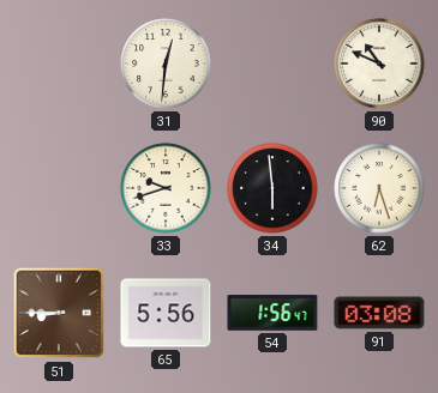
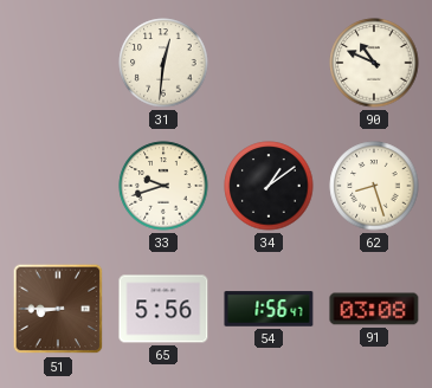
34: 5:59 -> 1:09 (269, 186)
62: 6:27 -> 8:27 (374, 186)
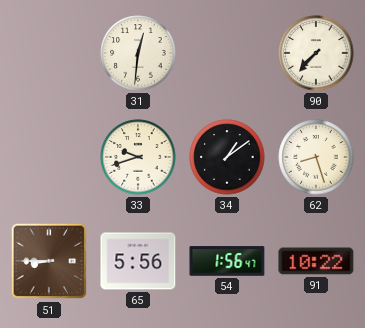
90: 10:49 -> 7:37 (316, 53)
91: 03:08 -> 10:22 (316, 261)
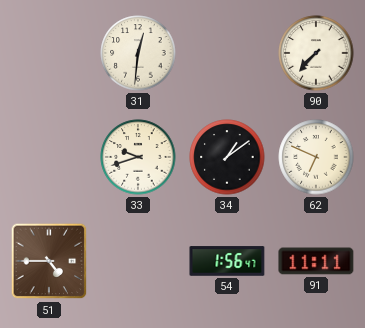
62: 8:27 -> 6:49 (316, 157)
51: 8:45 -> 4:45 (49, 261)
65: 5:56 -> none (138, 261)
91: 10:22 -> 11:11 (316, 261)
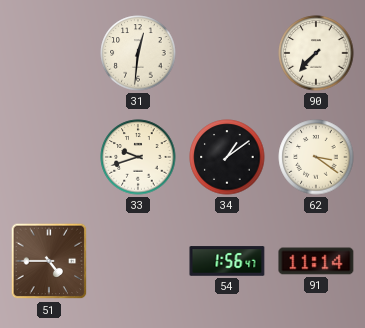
62: 6:49 -> 3:21 (316, 157)
91: 11:11 -> 11:14 (316, 261)
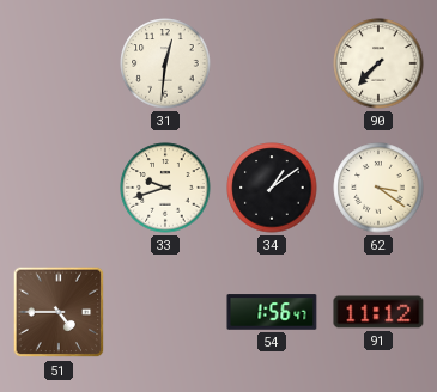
91: 11:14 -> 11:12 (378, 312)
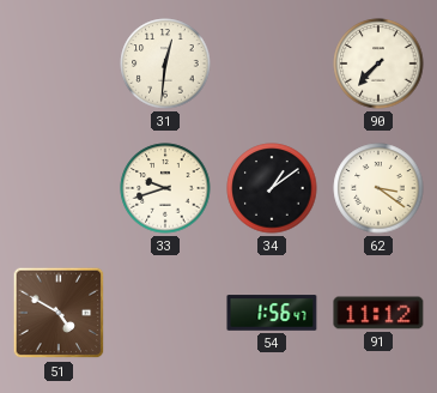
51: 4:45 -> 4:50 (59, 313)
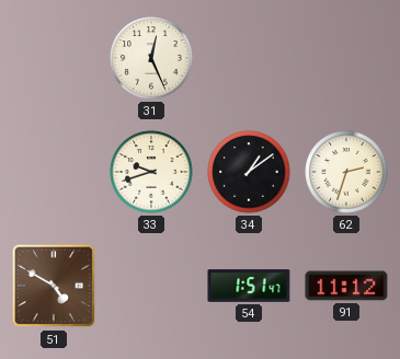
31: 12:31 -> 12:26 (151, 58)
90: 7:37 -> none (378, 64)
62: 3:21 -> 2:33 (346, 172)
54: 1:56 -> 1:51 (249, 286)
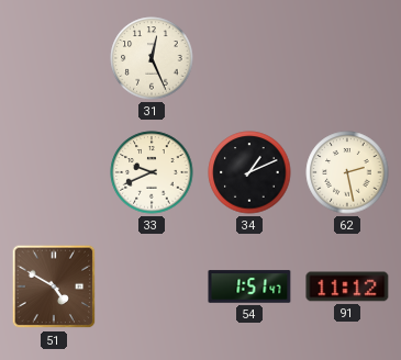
33: 9:42 -> 9:41 (152, 172)
34: 1:09 -> 1:11 (249, 172)
62: 2:33 -> 2:28 (347, 172)
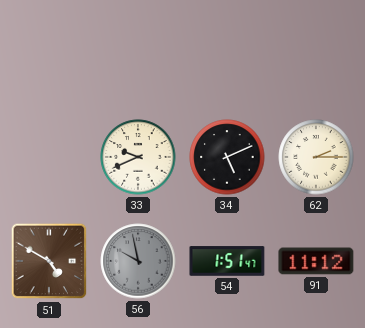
31: 12:26 -> none (152, 58)
34: 1:11 -> 5:11 (227, 157)
62: 2:28 -> 2:15 (316, 157)
56: none -> 9:58 (138, 261)
